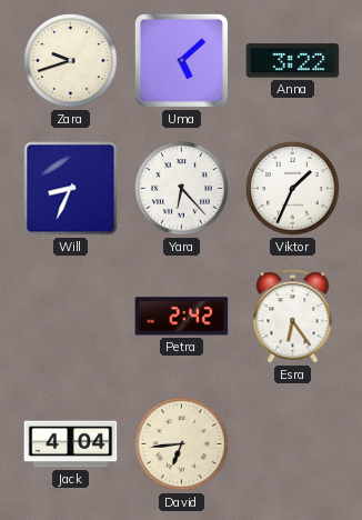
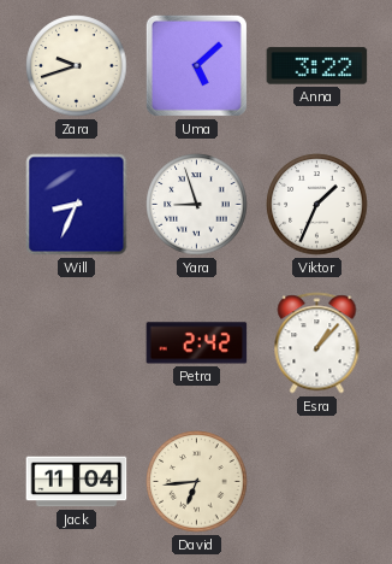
Yara: 6:23 -> 8:57 (197, 205)
Esra: 6:24 -> 1:07 (317, 343)
Jack: 4:04 -> 11:04 (77, 482)
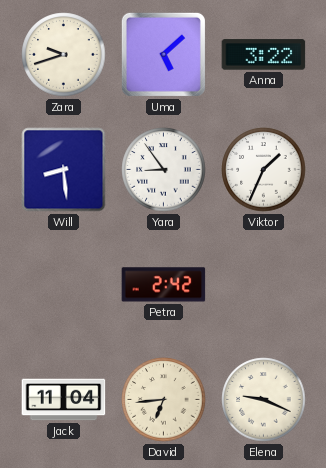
Will: 8:34 -> 8:29 (64, 170)
Yara: 8:57 -> 8:54 (164, 170)
Esra: 1:07 -> none (317, 343)
Elena: none -> 9:19 (264, 400)
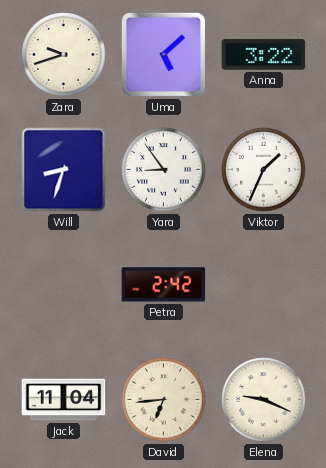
Will: 8:29 -> 8:33 (64, 170)
